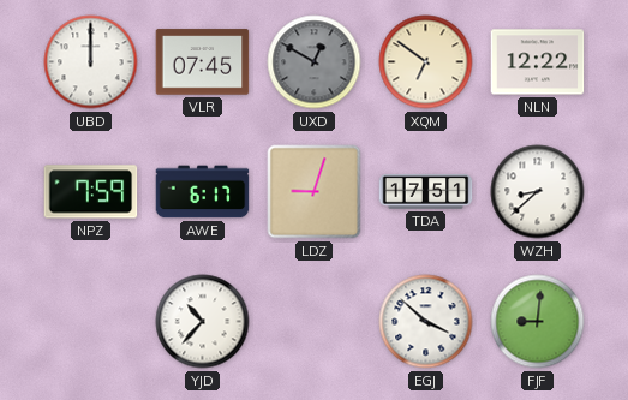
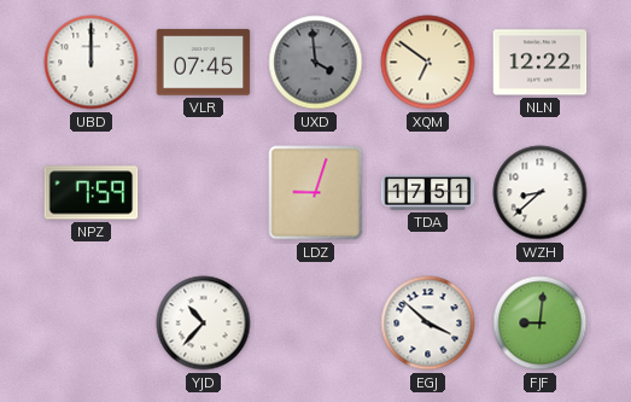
UXD: 12:50 -> 3:59 (316, 63)
AWE: 6:17 -> none (203, 192)
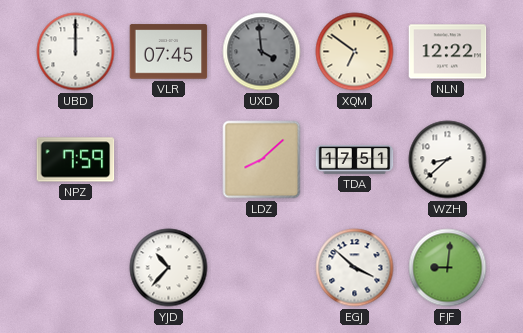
LDZ: 9:03 -> 8:08 (262, 160)
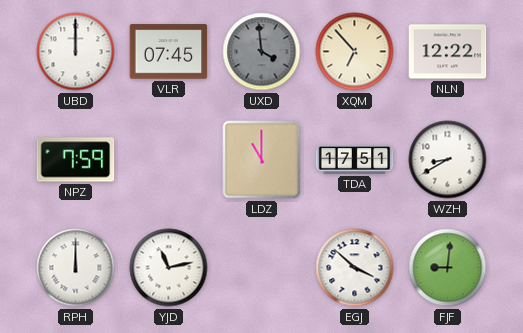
XQM: 6:51 -> 6:53 (355, 52)
LDZ: 8:08 -> 11:00 (262, 160)
WZH: 8:38 -> 8:40 (448, 160)
RPH: none -> 12:00 (76, 268)
YJD: 10:37 -> 11:13 (169, 268)
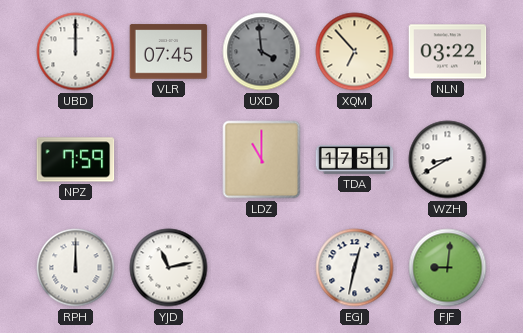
NLN: 12:22 -> 03:22 (448, 52)
EGJ: 3:52 -> 12:32 (355, 268)
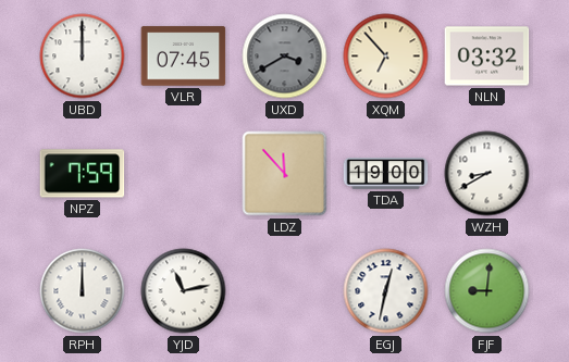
UXD: 3:59 -> 3:40 (285, 57)
NLN: 03:22 -> 03:32 (487, 57)
LDZ: 11:00 -> 11:53 (285, 174)
TDA: 17:51 -> 19:00 (386, 174)
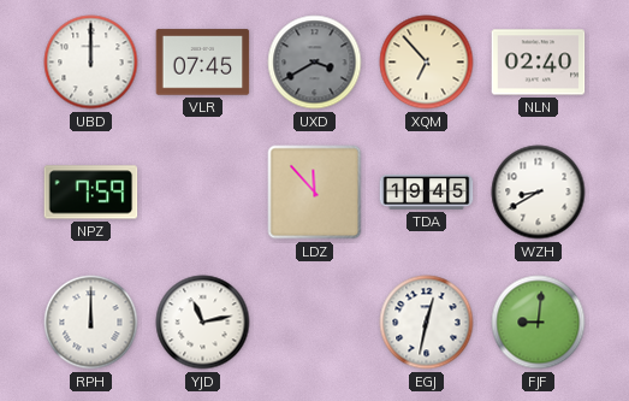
NLN: 03:32 -> 02:40 (539, 63)
TDA: 19:00 -> 19:45 (427, 193)
